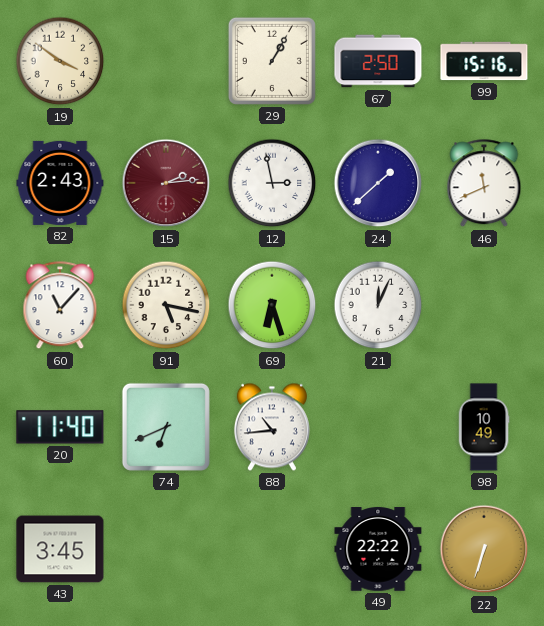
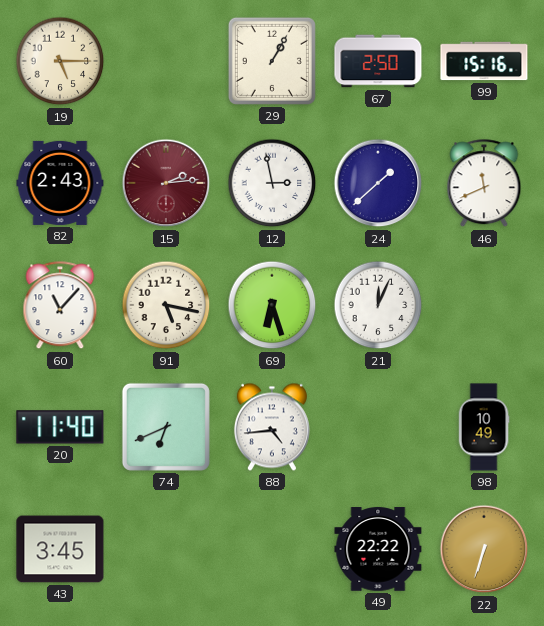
19: 3:51 -> 5:15 (60, 61)
88: 10:44 -> 4:44 (272, 427)
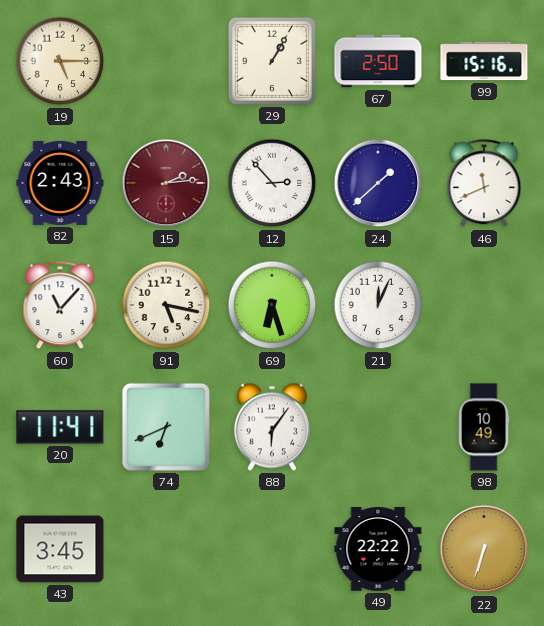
12: 2:58 -> 2:53 (272, 183)
20: 11:40 -> 11:41 (60, 427)
88: 4:44 -> 6:06 (272, 427)
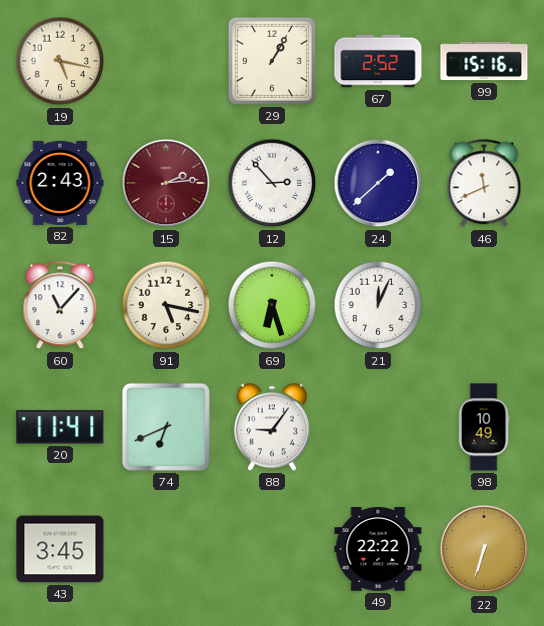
19: 5:15 -> 5:17 (60, 61)
67: 2:50 -> 2:52 (378, 61)
88: 6:06 -> 9:06 (272, 427)
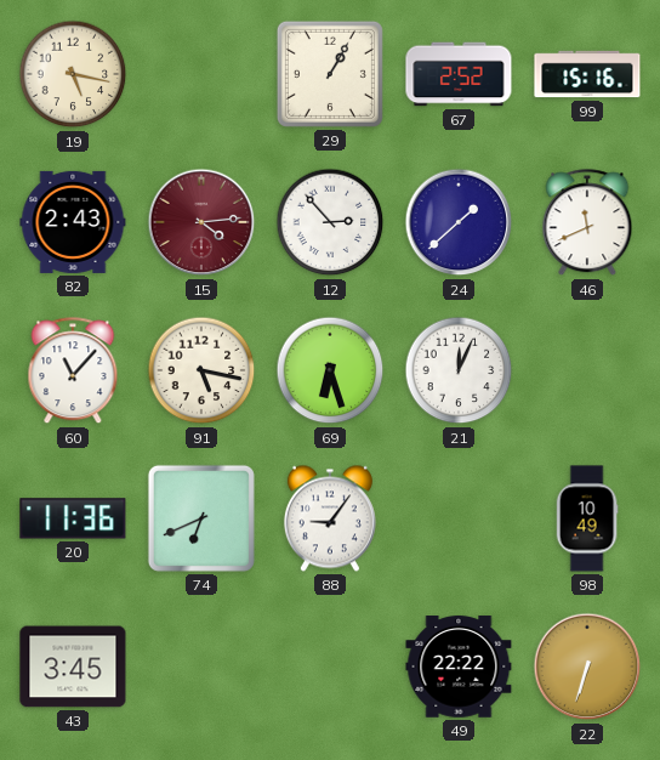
15: 2:14 -> 4:14 (201, 222)
20: 11:41 -> 11:36 (73, 518)
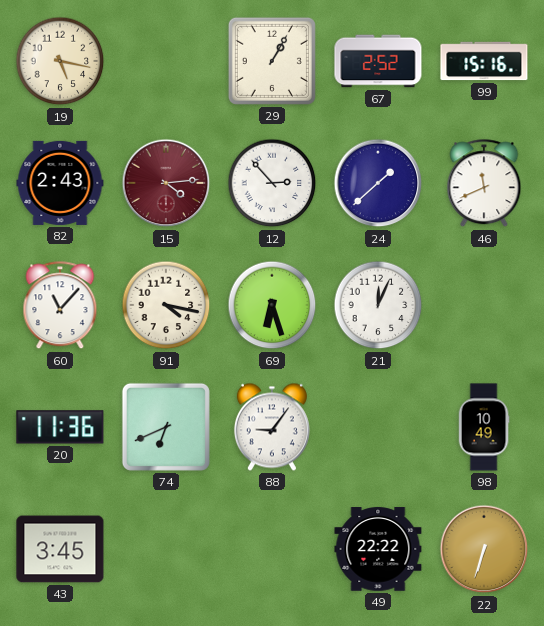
91: 5:17 -> 4:17 (166, 305)
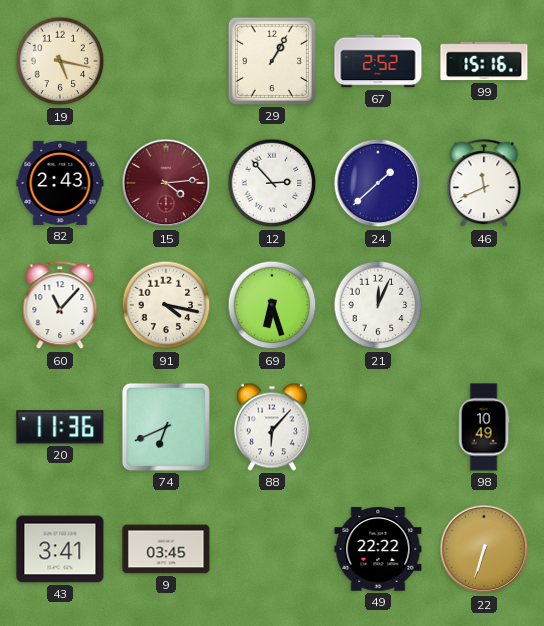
88: 9:06 -> 6:07 (272, 427)
43: 3:45 -> 3:41 (60, 549)
9: none -> 03:45 (166, 549)
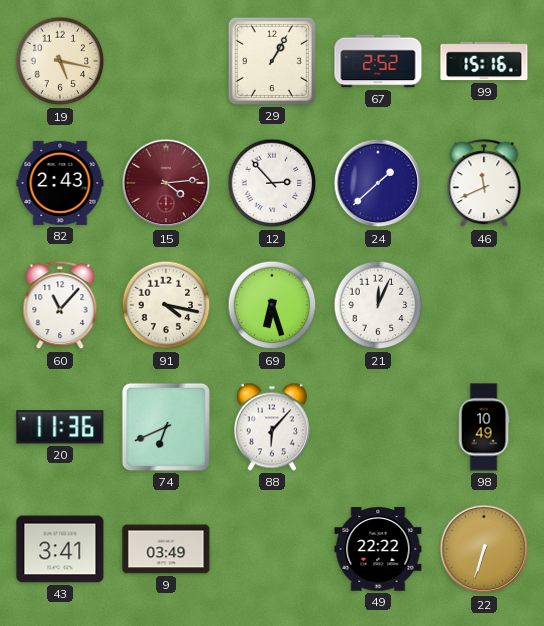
9: 03:45 -> 03:49 (166, 549)
